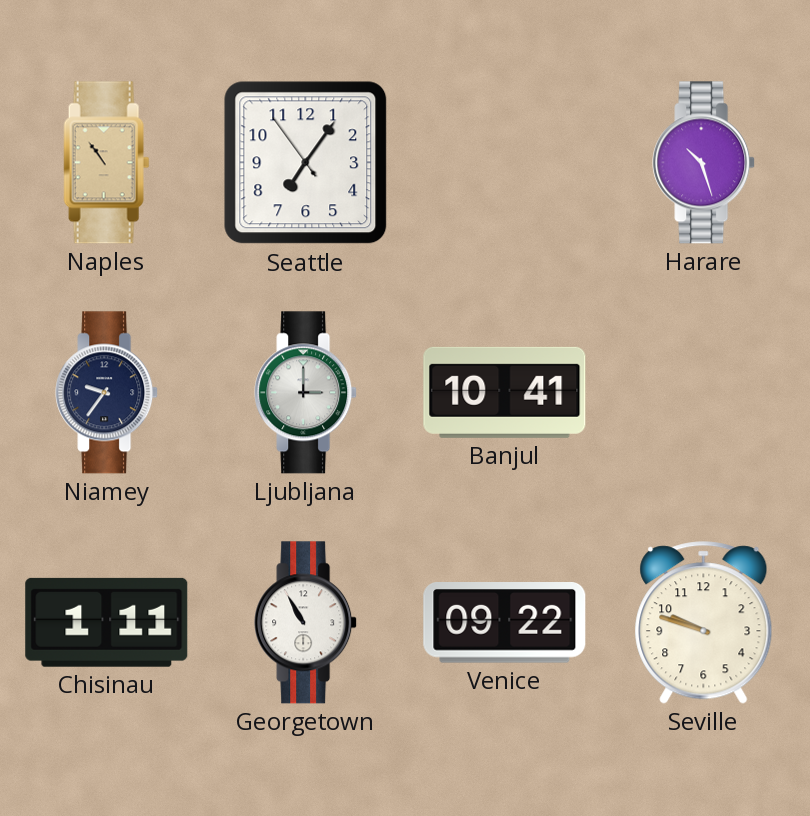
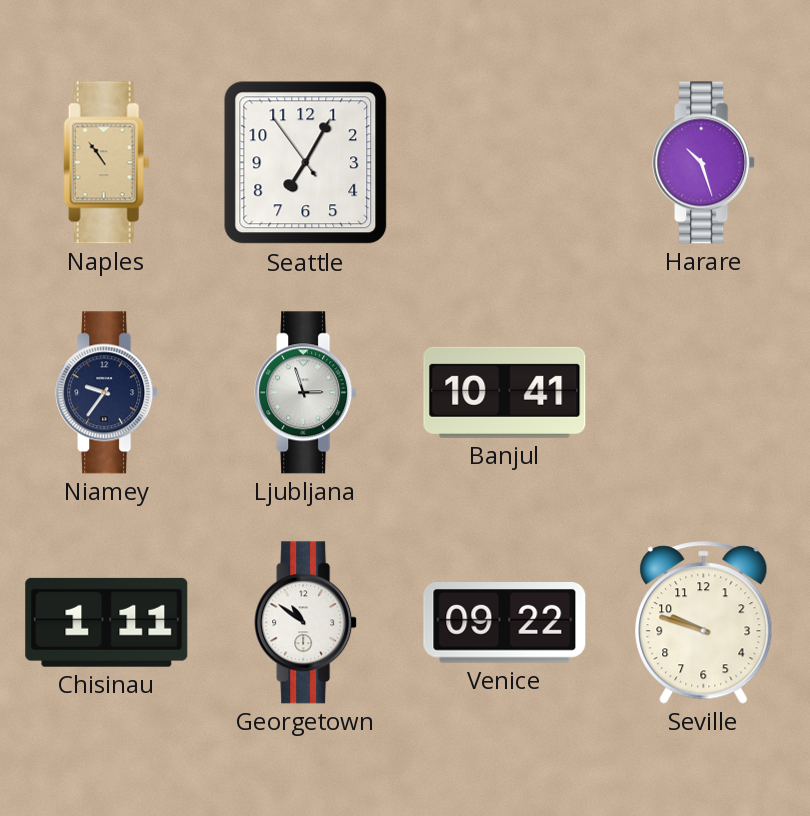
Seattle: 7:05 -> 7:04 (306, 163)
Ljubljana: 3:00 -> 2:57 (306, 393)
Georgetown: 10:55 -> 10:51 (306, 623)
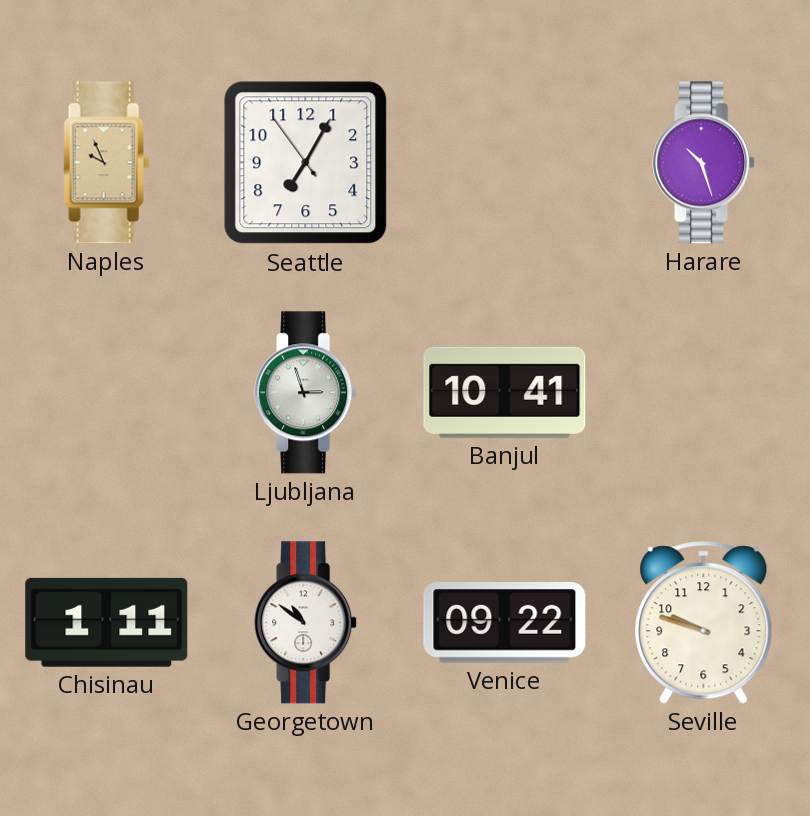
Naples: 10:54 -> 9:56 (107, 163)
Niamey: 9:36 -> none (107, 393)
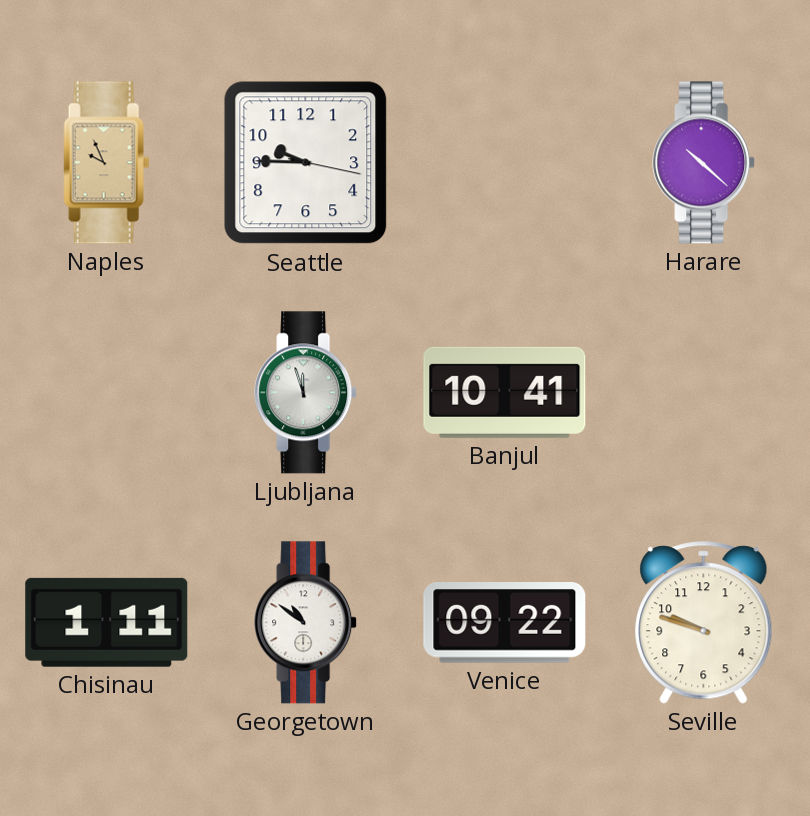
Seattle: 7:04 -> 9:45 (306, 163)
Harare: 10:27 -> 10:22 (704, 163)
Ljubljana: 2:57 -> 11:57 (306, 393)
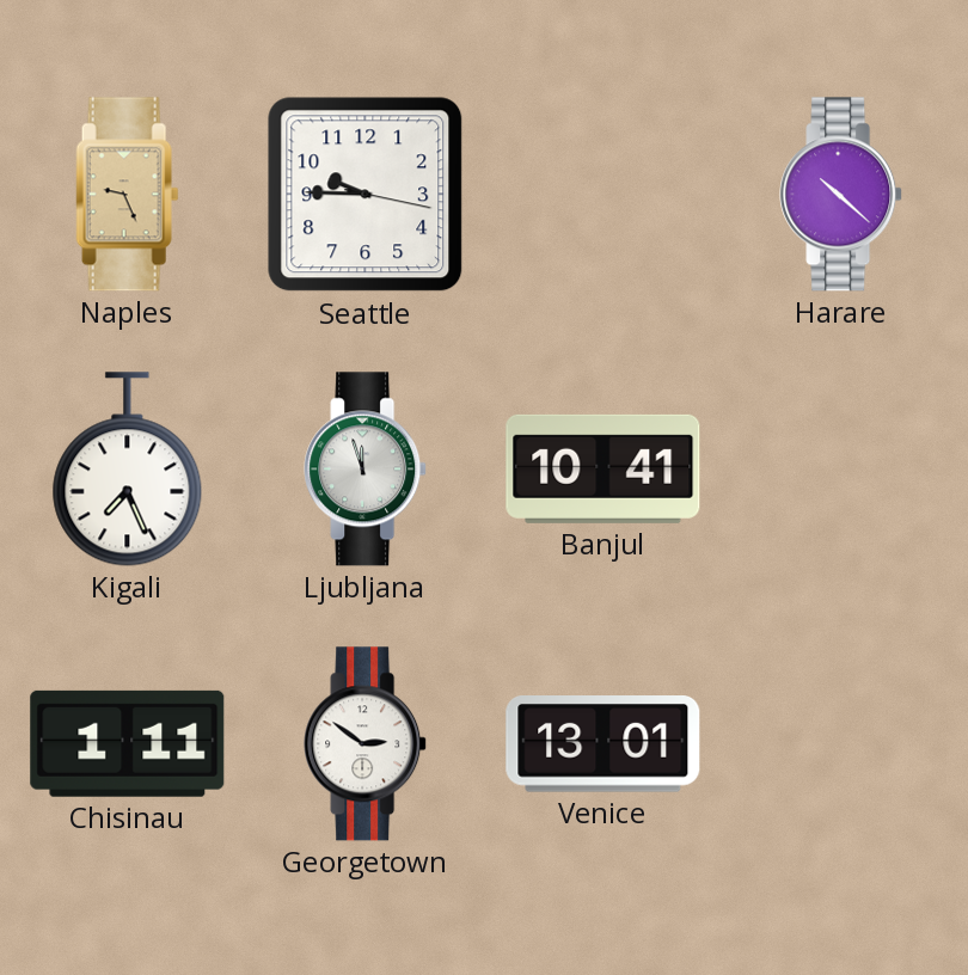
Naples: 9:56 -> 9:26 (128, 195)
Kigali: none -> 7:26 (128, 470)
Georgetown: 10:51 -> 2:51 (366, 744)
Venice: 09:22 -> 13:01 (604, 744)
Seville: 9:48 -> none (704, 623)
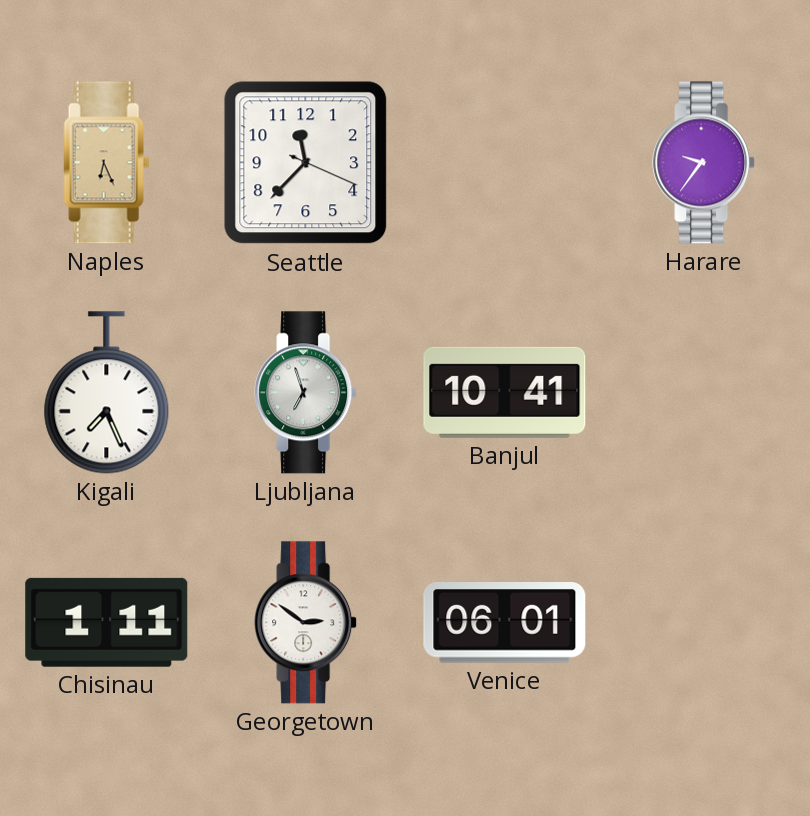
Naples: 9:26 -> 6:26 (107, 163)
Seattle: 9:45 -> 11:37 (306, 163)
Harare: 10:22 -> 9:36 (704, 163)
Ljubljana: 11:57 -> 6:57 (306, 393)
Venice: 13:01 -> 06:01 (505, 623)
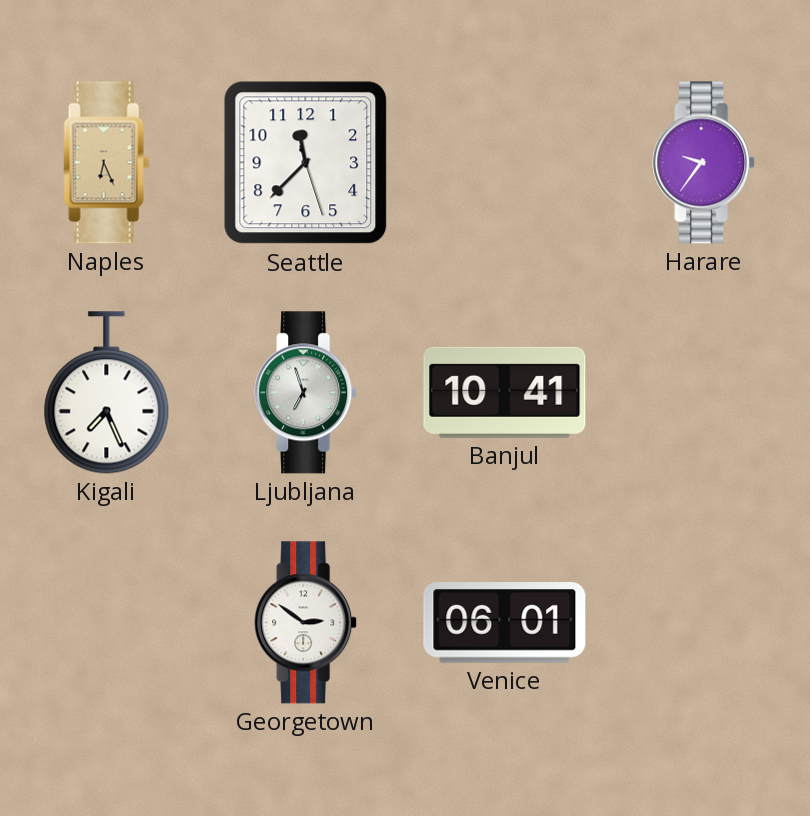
Seattle: 11:37:19 -> 11:37:27 (306, 163)
Chisinau: 1:11 -> none (107, 622)
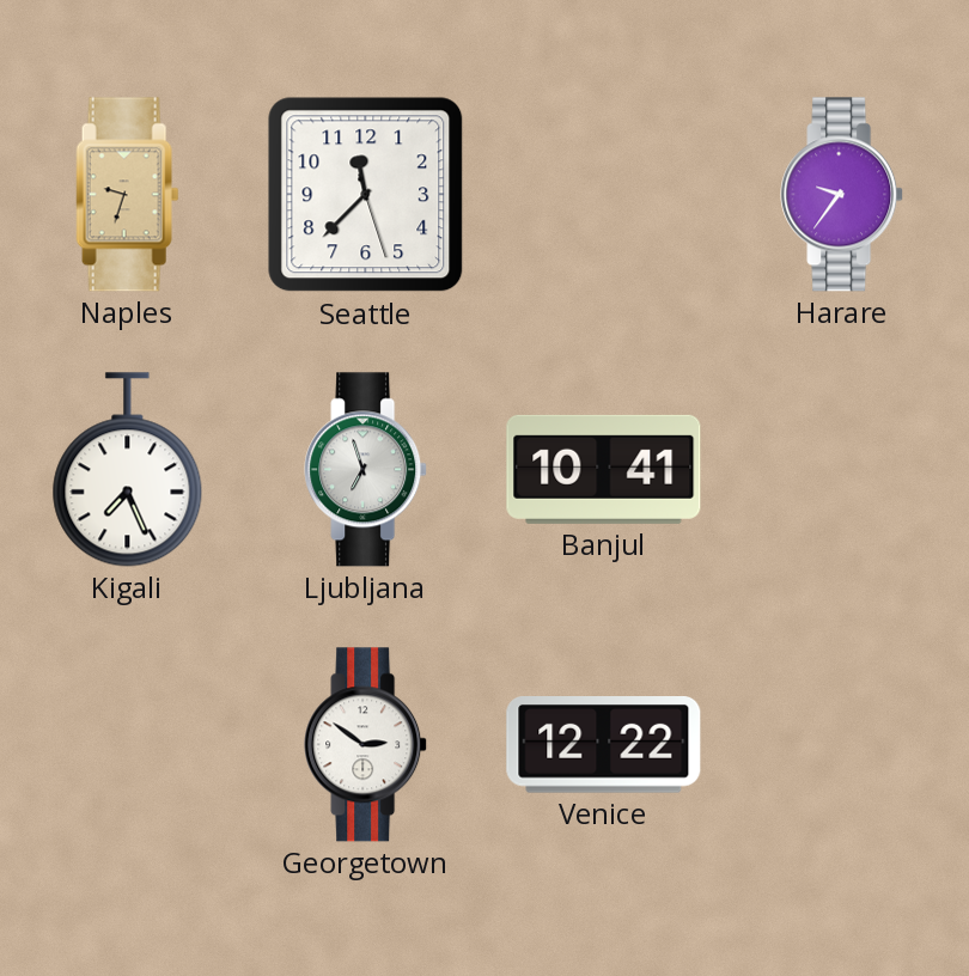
Naples: 6:26 -> 9:33 (128, 195)
Venice: 06:01 -> 12:22 (604, 745)
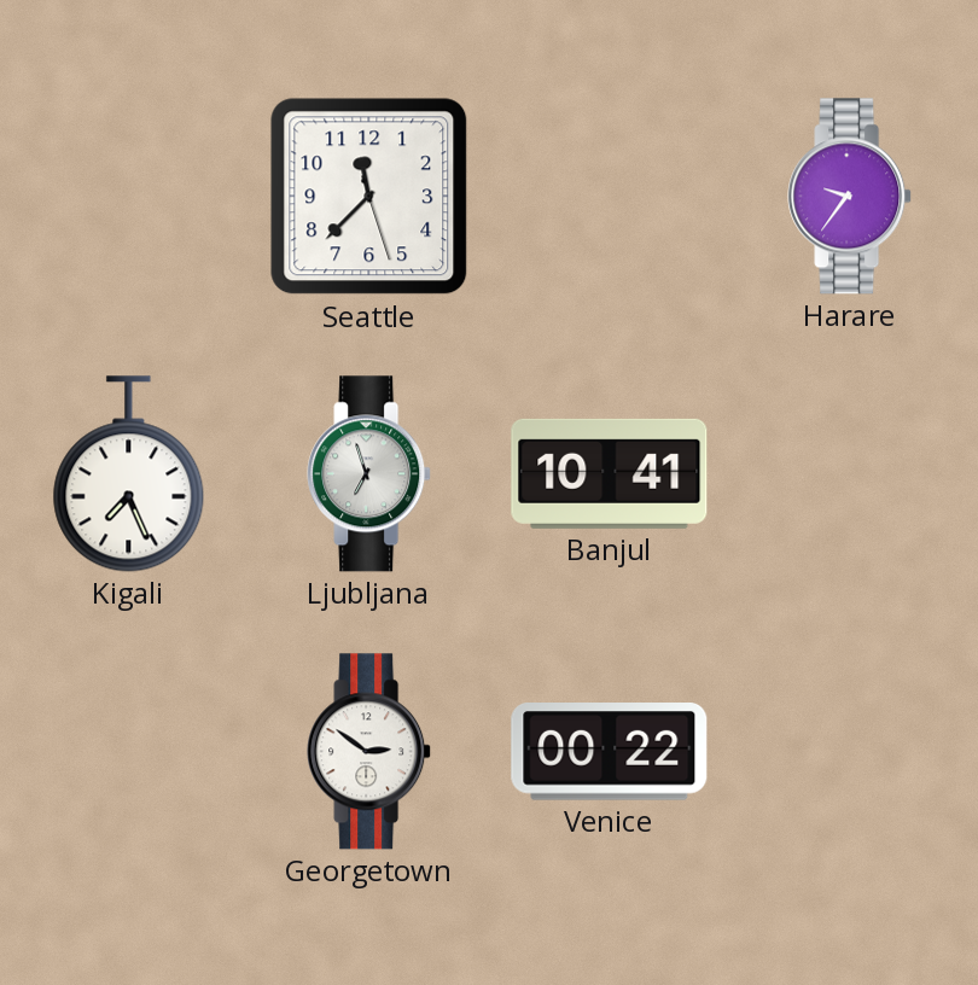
Naples: 9:33 -> none (128, 195)
Venice: 12:22 -> 00:22 (610, 752)
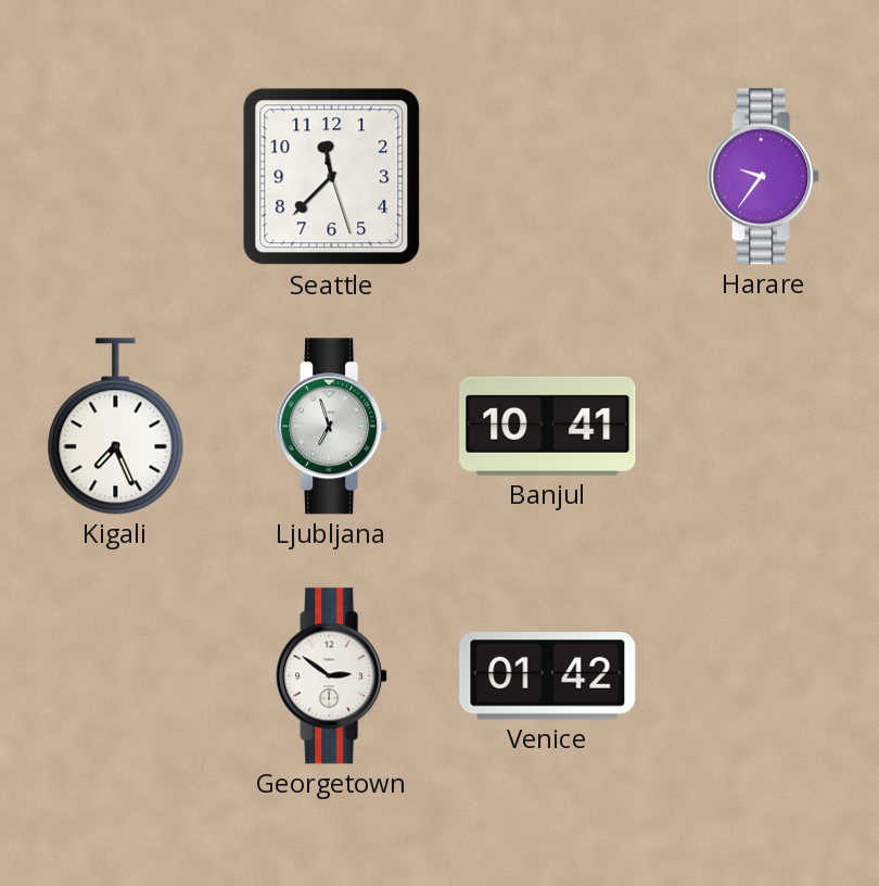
Venice: 00:22 -> 01:42 (548, 676)
